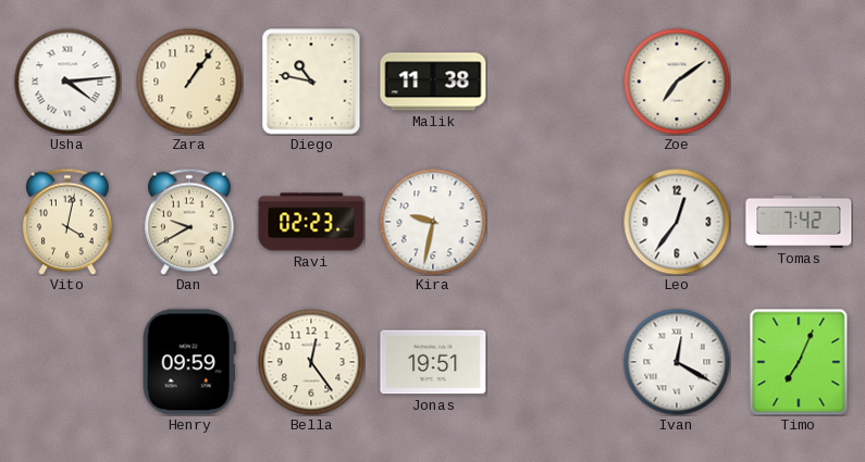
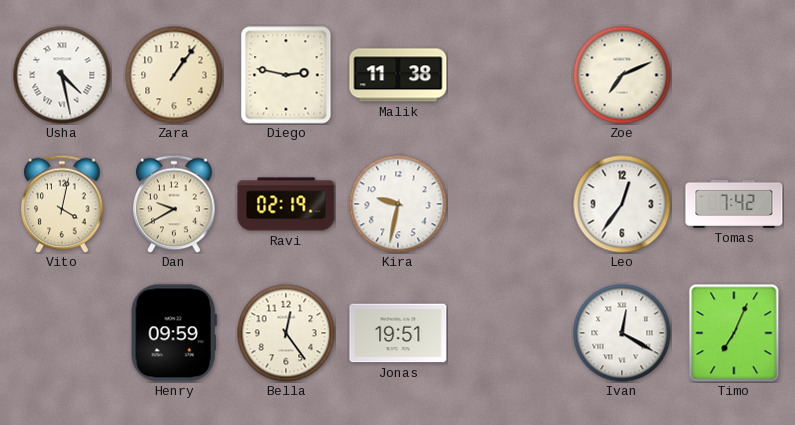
Usha: 4:14 -> 4:28 (62, 75)
Diego: 10:47 -> 2:47 (286, 75)
Zoe: 7:09 -> 7:11 (622, 75)
Ravi: 02:23 -> 02:19 (286, 204)
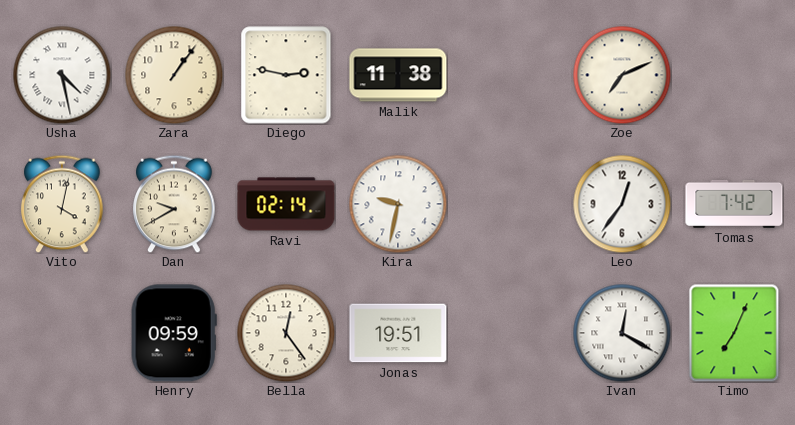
Ravi: 02:19 -> 02:14 (286, 204)
